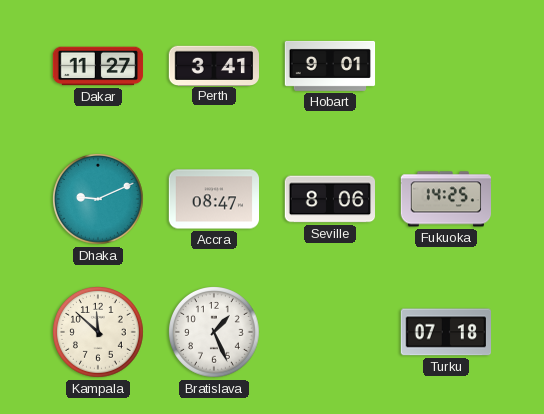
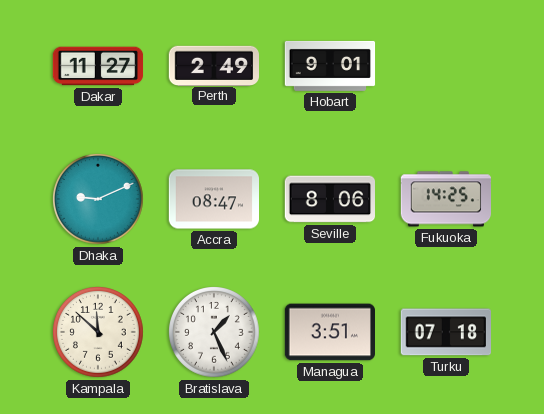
Perth: 3:41 -> 2:49 (213, 65)
Managua: none -> 3:51 (329, 332)
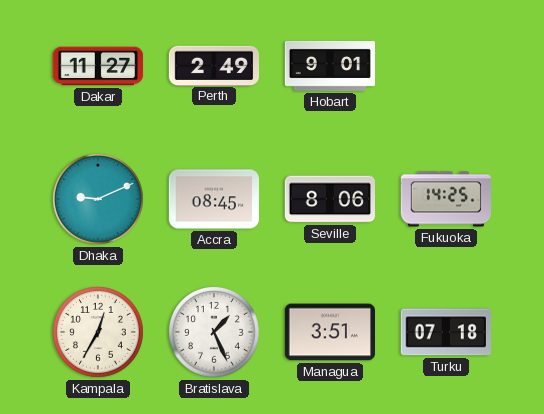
Accra: 08:47 -> 08:45 (213, 199)
Kampala: 11:52 -> 12:35 (99, 333)
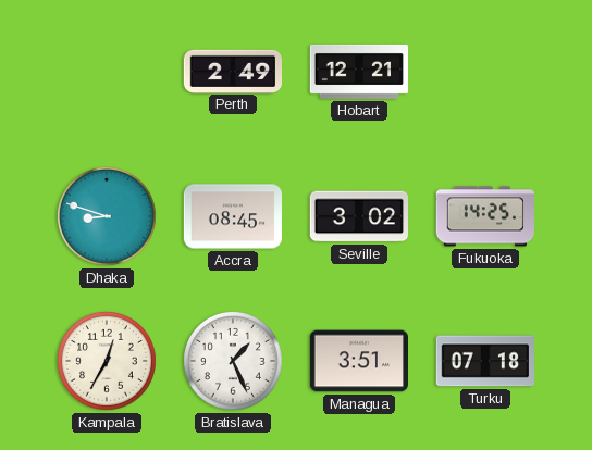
Dakar: 11:27 -> none (98, 66)
Hobart: 9:01 -> 12:21 (359, 72)
Dhaka: 9:11 -> 8:48 (108, 217)
Seville: 8:06 -> 3:02 (358, 216)
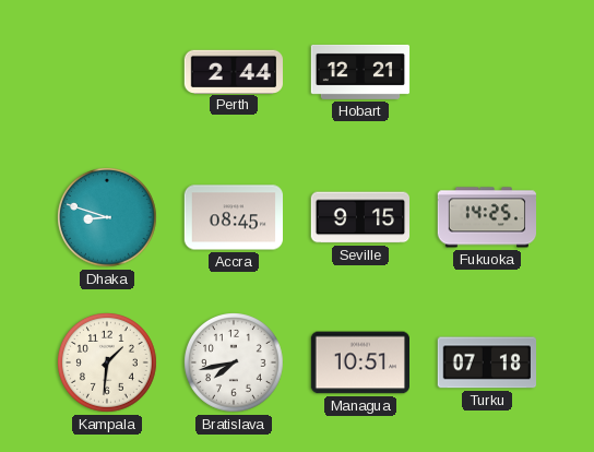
Perth: 2:49 -> 2:44 (233, 71)
Seville: 3:02 -> 9:15 (359, 217)
Kampala: 12:35 -> 1:31 (108, 364)
Bratislava: 1:26 -> 7:43 (235, 364)
Managua: 3:51 -> 10:51 (359, 362)
